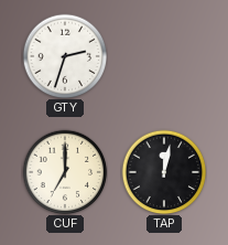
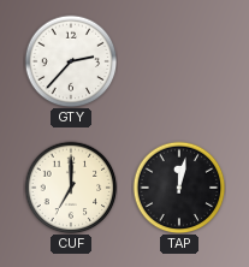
GTY: 2:33 -> 2:37 (71, 61)
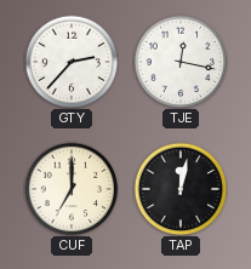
TJE: none -> 12:17 (181, 62)
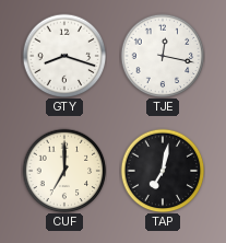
GTY: 2:37 -> 8:18 (64, 56)
TAP: 12:02 -> 7:02 (163, 171)
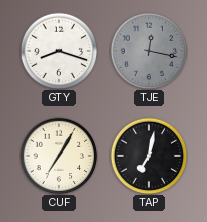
TJE dial: white -> grey (149, 51)
CUF: 7:00 -> 7:05 (59, 156)
